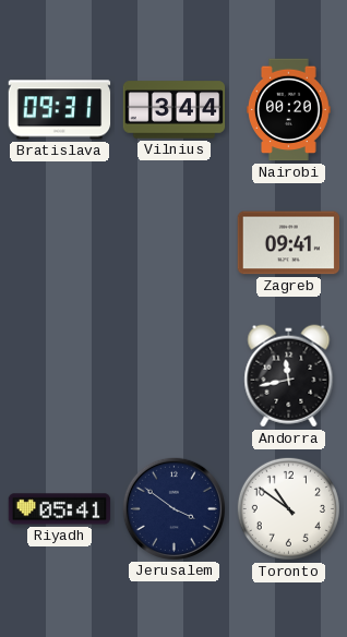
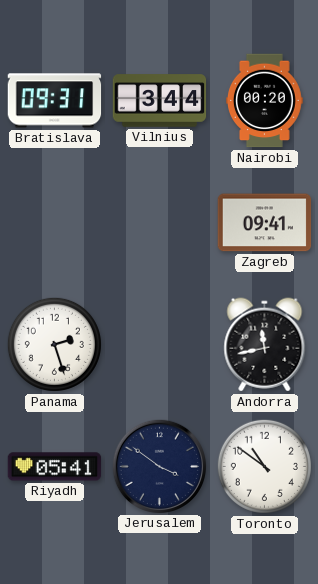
Panama: none -> 2:27 (54, 344)
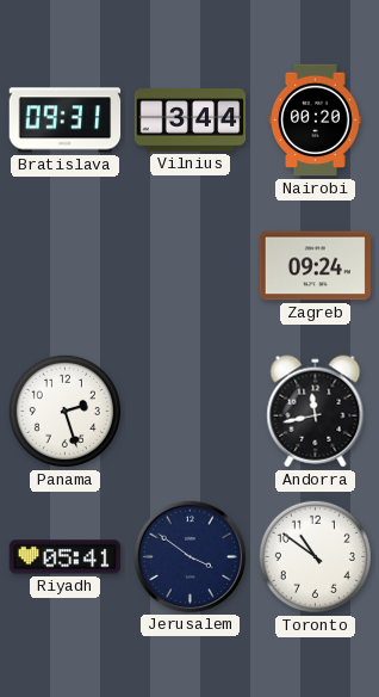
Zagreb: 09:41 -> 09:24 (316, 266)
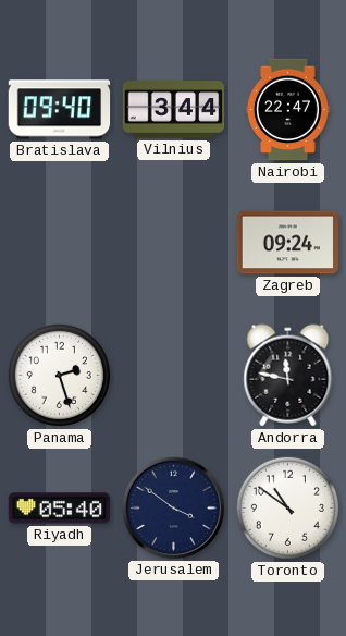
Bratislava: 09:31 -> 09:40 (60, 110)
Nairobi: 00:20 -> 22:47 (288, 110)
Andorra: 11:43 -> 11:47 (288, 376)
Riyadh: 05:41 -> 05:40 (60, 509)
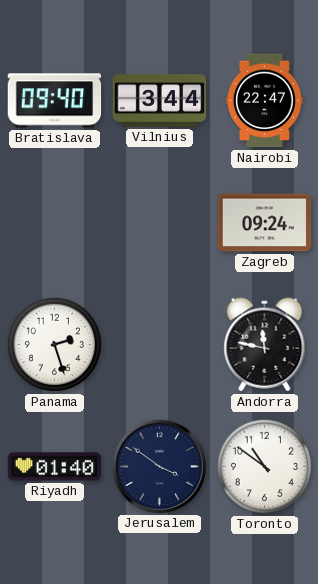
Riyadh: 05:40 -> 01:40 (55, 467)
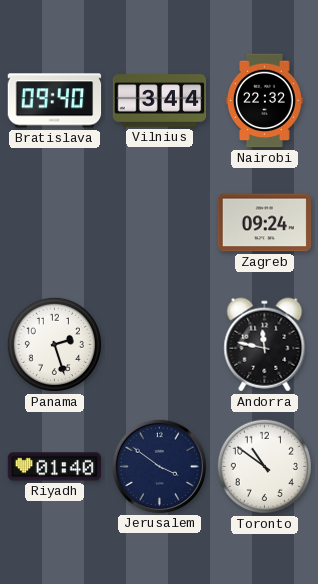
Nairobi: 22:47 -> 22:32 (265, 101)
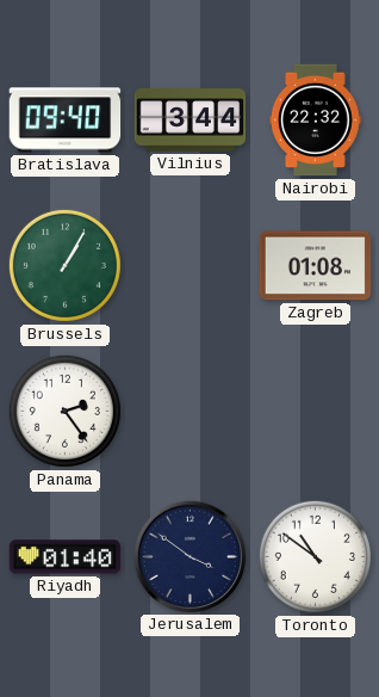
Brussels: none -> 1:05 (64, 265)
Zagreb: 09:24 -> 01:08 (316, 266)
Panama: 2:27 -> 2:24 (64, 411)
Andorra: 11:47 -> none (265, 345)
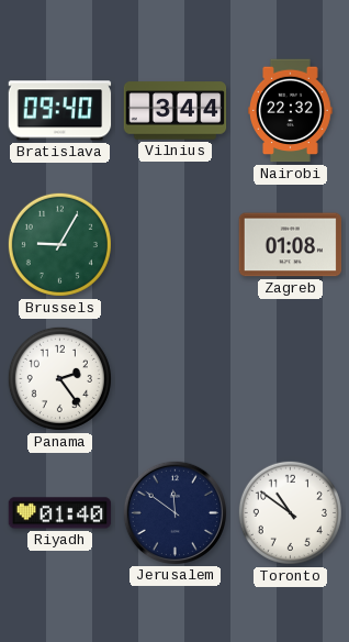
Brussels: 1:05 -> 9:05 (59, 244)
Jerusalem: 3:51 -> 11:51 (174, 512)
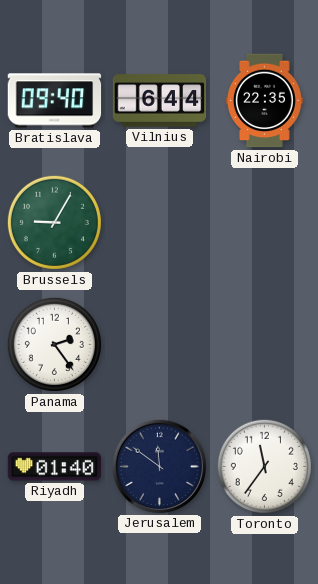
Vilnius: 3:44 -> 6:44 (160, 101)
Nairobi: 22:32 -> 22:35 (265, 101)
Zagreb: 01:08 -> none (291, 245)
Toronto: 10:51 -> 11:36 (264, 466)
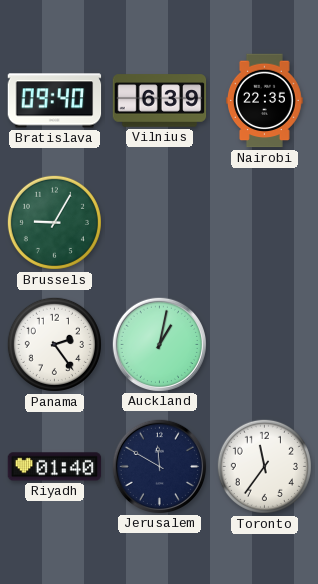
Vilnius: 6:44 -> 6:39 (160, 101)
Auckland: none -> 1:02 (159, 344)
Jerusalem: 11:51 -> 11:50 (159, 466)
